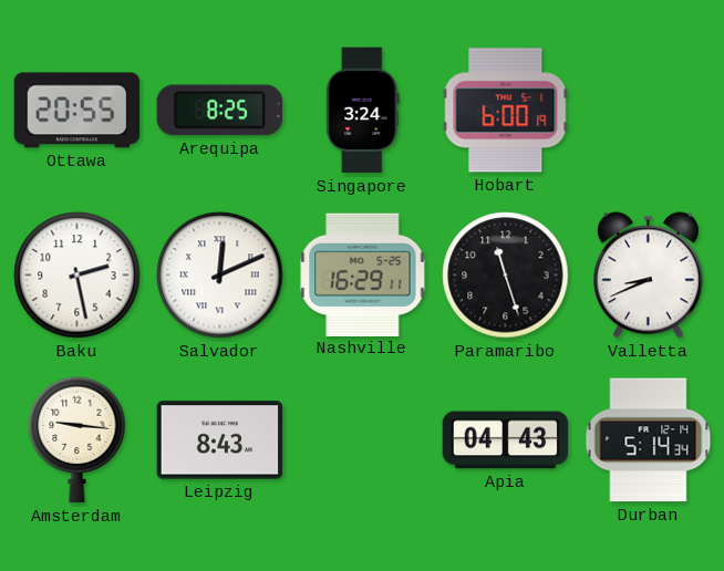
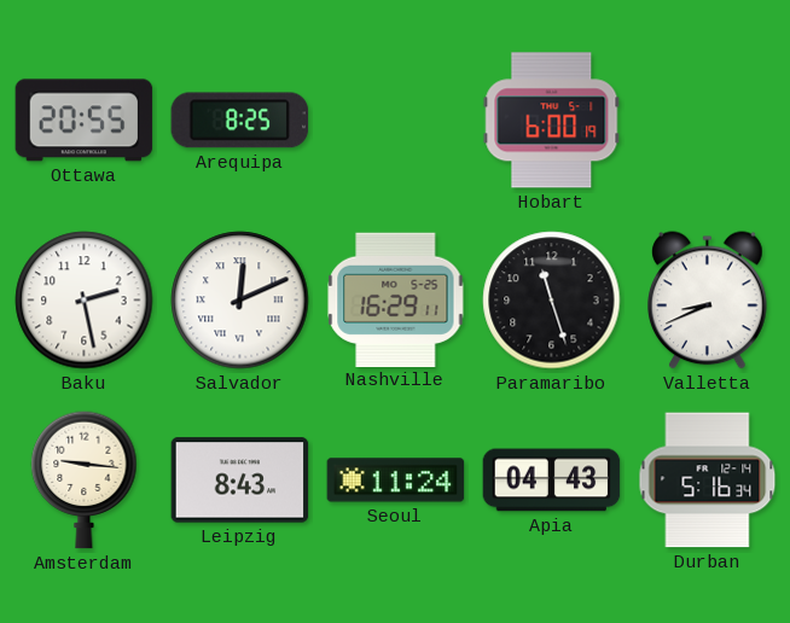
Singapore: 3:24 -> none (363, 111)
Seoul: none -> 11:24 (396, 481)
Durban: 5:14 -> 5:16 (708, 481)
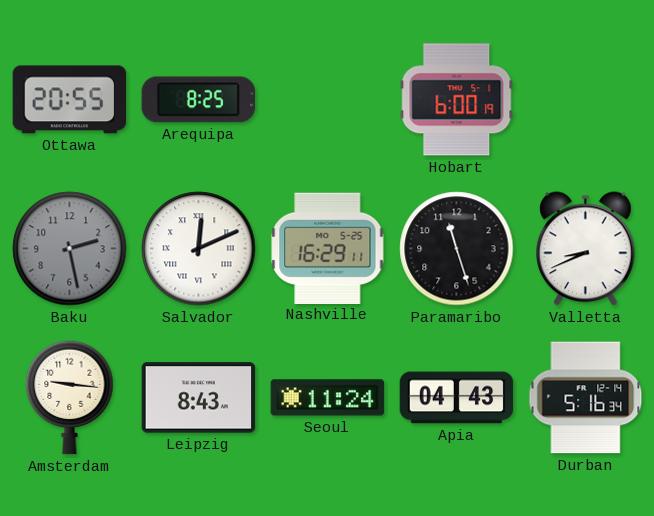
Baku dial: white -> grey (70, 249)
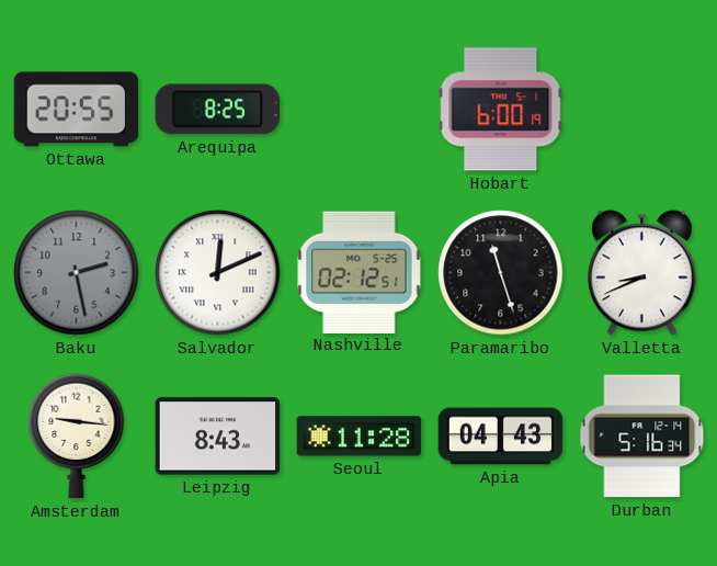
Nashville: 16:29 -> 02:12 (360, 272)
Seoul: 11:24 -> 11:28 (360, 437)
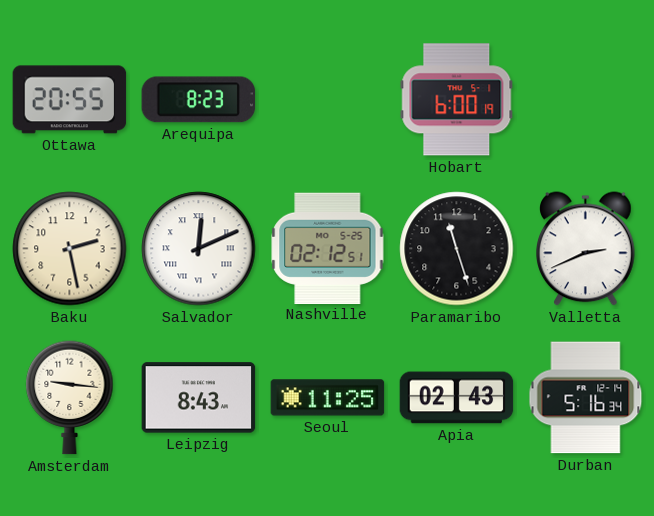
Arequipa: 8:25 -> 8:23 (199, 100)
Baku dial: grey -> cream (70, 249)
Valletta: 8:41 -> 2:41 (586, 249)
Seoul: 11:28 -> 11:25 (328, 398)
Apia: 04:43 -> 02:43 (457, 398)
